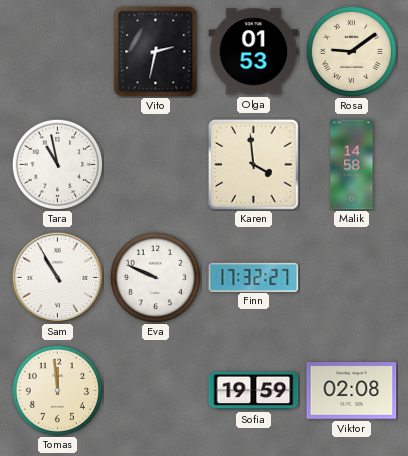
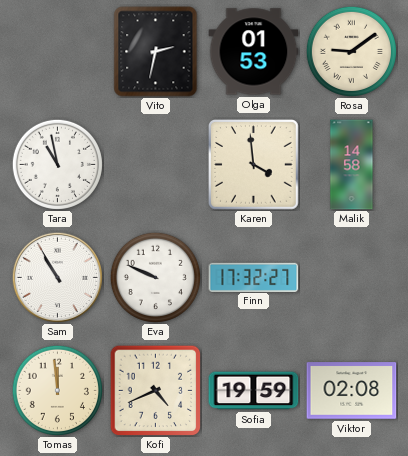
Kofi: none -> 4:41 (155, 390)
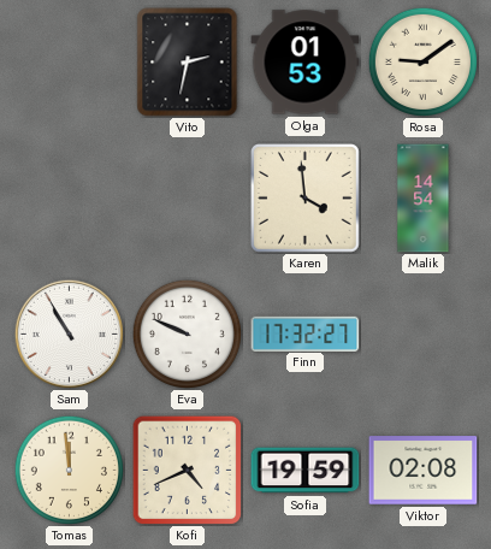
Tara: 10:58 -> none (57, 164)
Malik: 14:58 -> 14:54 (424, 199)
